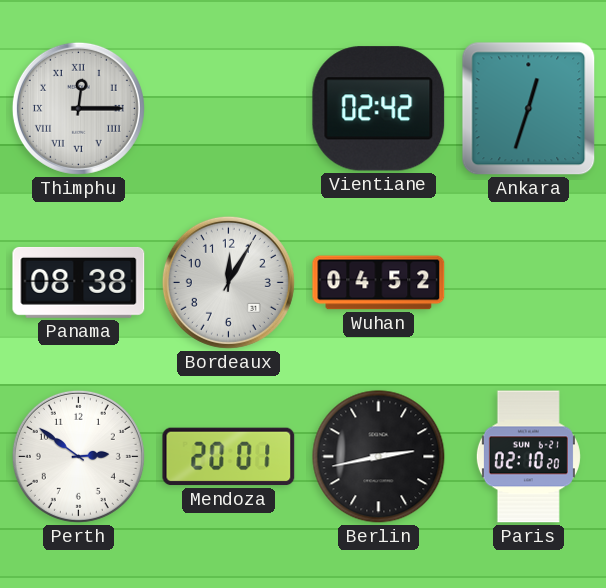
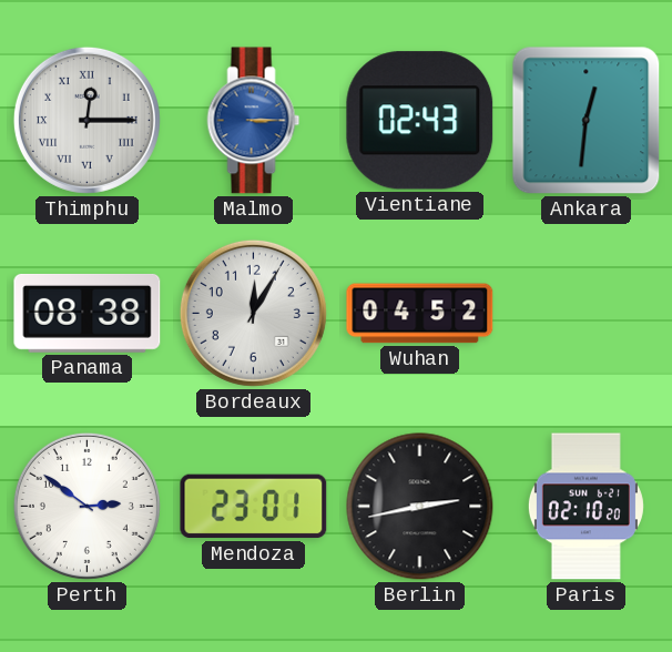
Malmo: none -> 3:15 (254, 121)
Vientiane: 02:42 -> 02:43 (420, 121)
Ankara: 12:33 -> 12:31 (587, 121)
Mendoza: 20:01 -> 23:01 (254, 507)
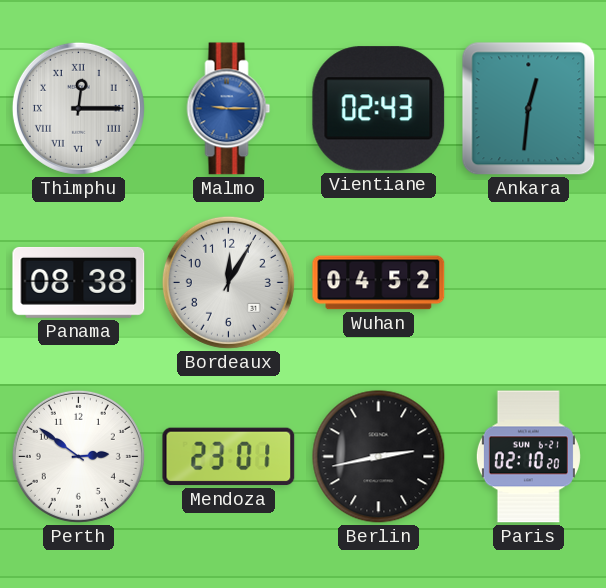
Malmo: 3:15 -> 9:15 (229, 109)
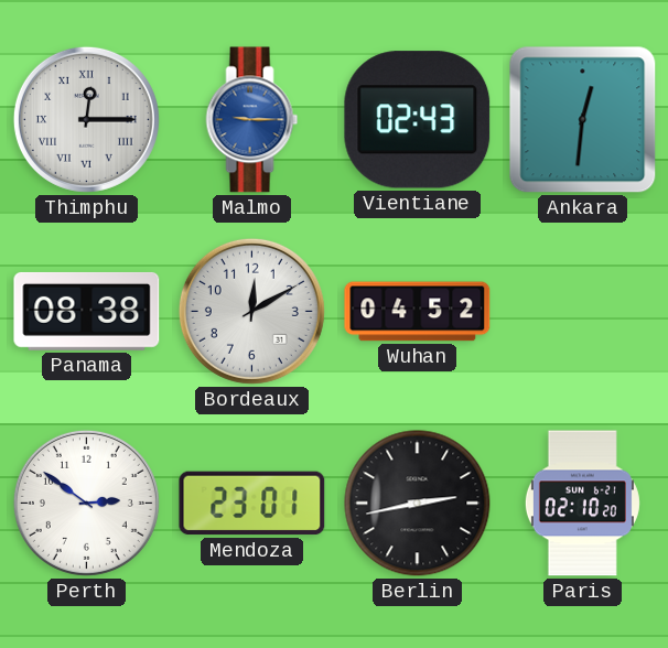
Bordeaux: 12:05 -> 12:10 (251, 311)
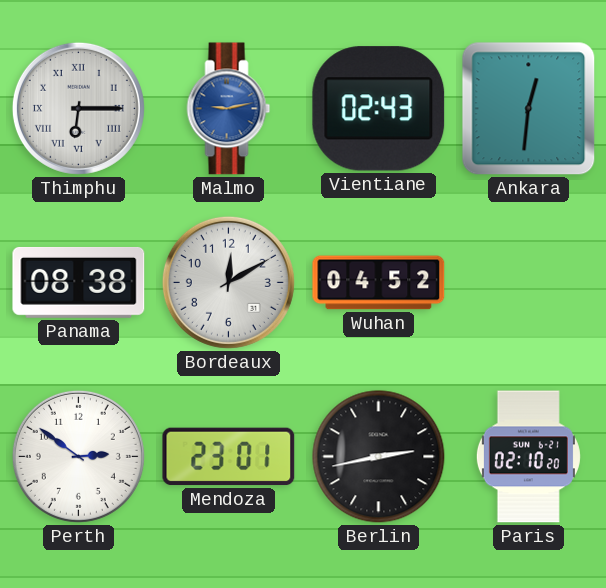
Thimphu: 12:15 -> 6:15 (78, 108)
Malmo: 9:15 -> 9:13 (229, 109)
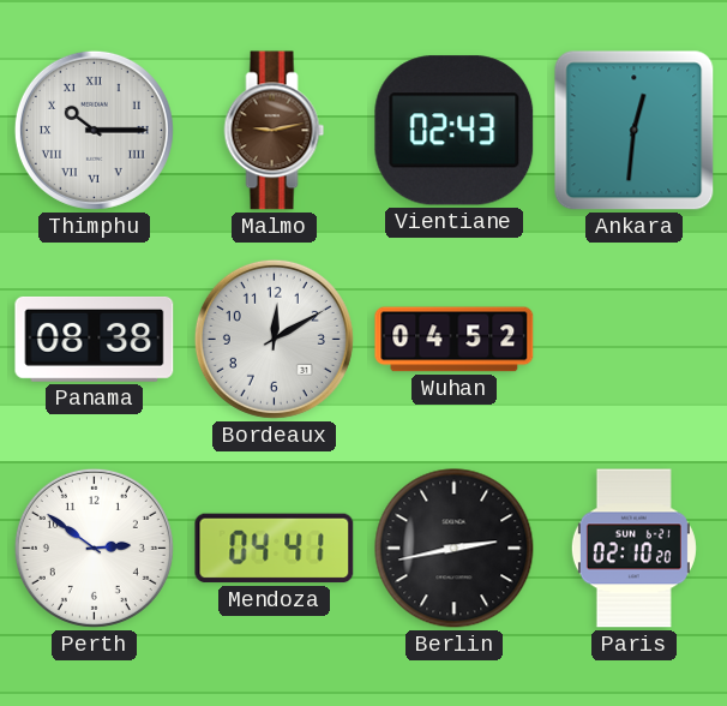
Thimphu: 6:15 -> 10:15 (94, 130)
Malmo dial: blue -> brown (275, 131)
Mendoza: 23:01 -> 04:41 (275, 549)
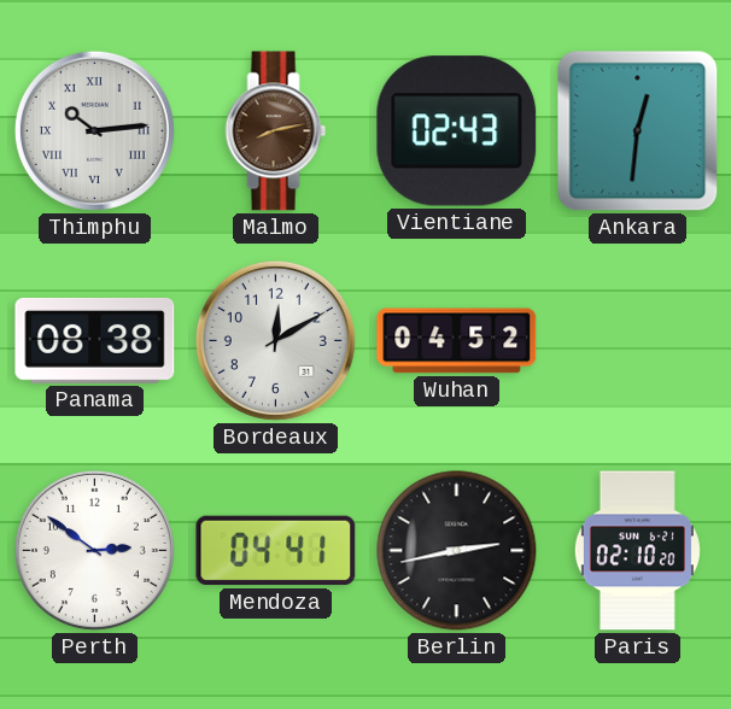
Thimphu: 10:15 -> 10:14 (94, 130)
Malmo: 9:13 -> 8:13 (276, 131)
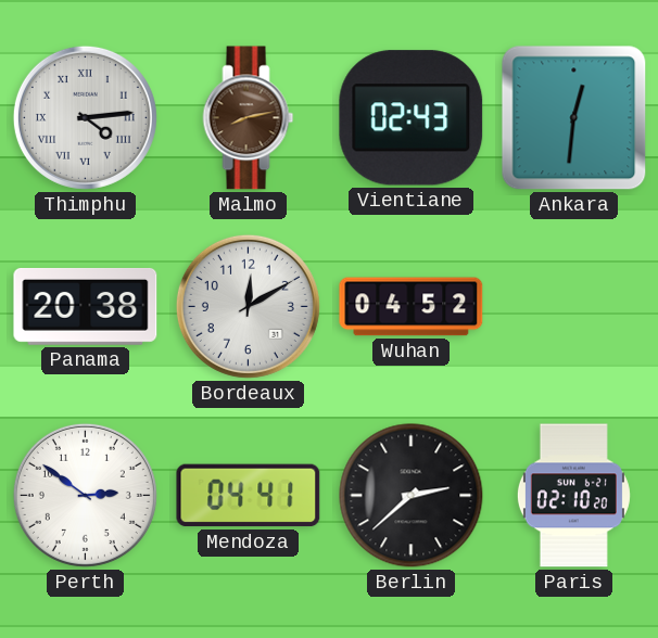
Thimphu: 10:14 -> 4:14 (85, 117)
Panama: 08:38 -> 20:38 (86, 306)
Berlin: 2:43 -> 2:38 (412, 496)
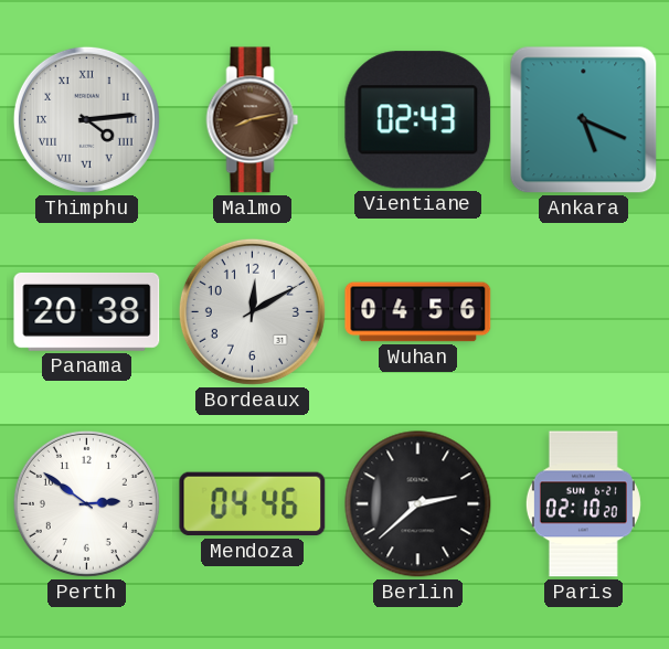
Ankara: 12:31 -> 5:19 (584, 120)
Wuhan: 04:52 -> 04:56 (418, 312)
Mendoza: 04:41 -> 04:46 (253, 504)
